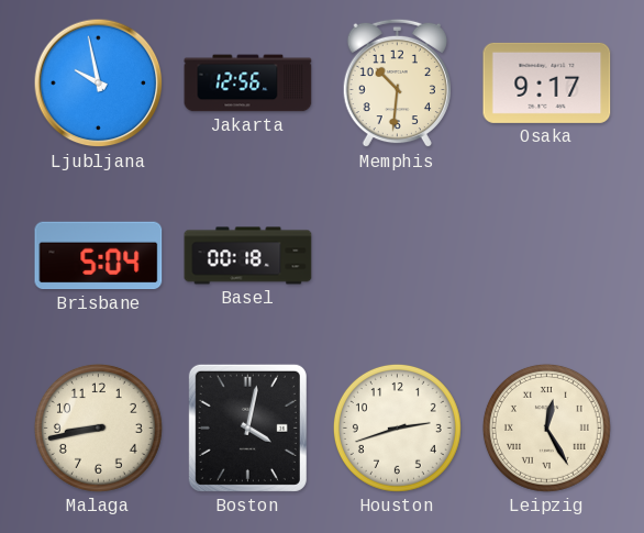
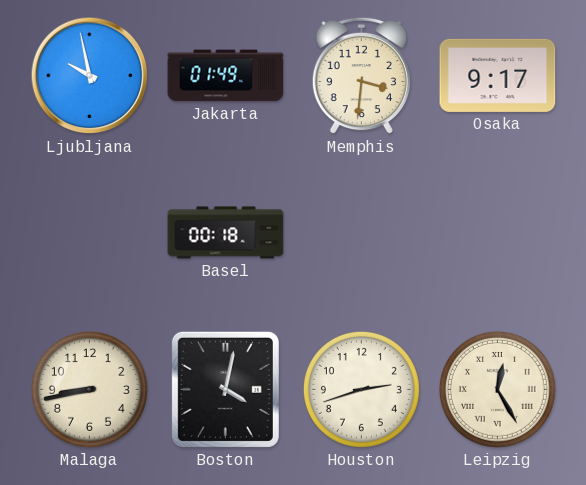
Jakarta: 12:56 -> 01:49 (226, 76)
Memphis: 10:31 -> 3:31 (361, 76)
Brisbane: 5:04 -> none (99, 256)
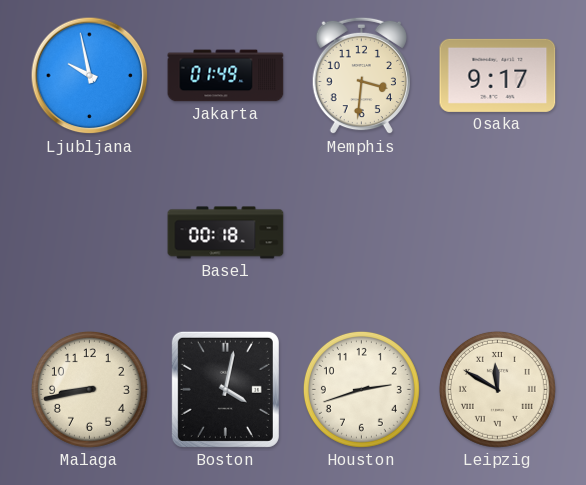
Leipzig: 12:25 -> 11:50 (497, 389)
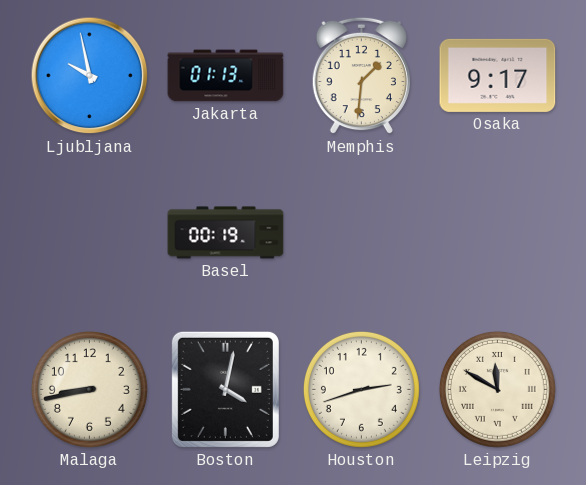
Jakarta: 01:49 -> 01:13 (226, 76)
Memphis: 3:31 -> 1:31 (361, 76)
Basel: 00:18 -> 00:19 (226, 233)
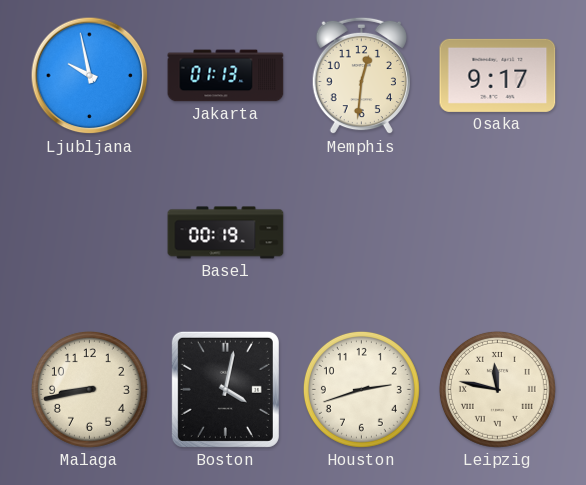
Memphis: 1:31 -> 12:31 (361, 76)
Leipzig: 11:50 -> 11:47 (497, 389)
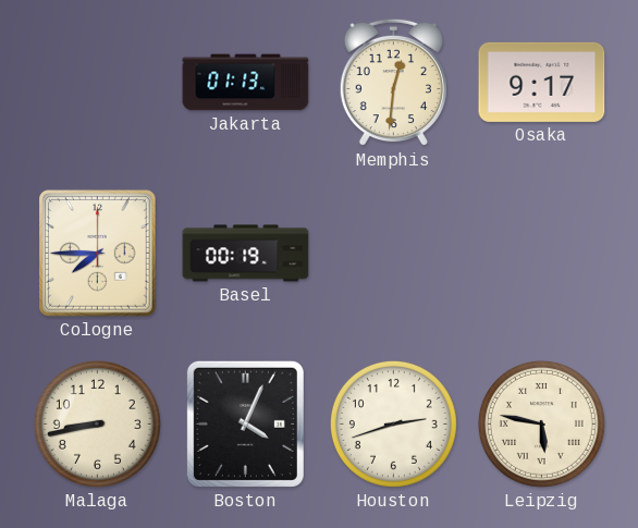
Ljubljana: 9:58 -> none (90, 76)
Cologne: none -> 7:45 (98, 254)
Boston: 4:02 -> 4:04 (245, 423)
Leipzig: 11:47 -> 5:47 (541, 423)
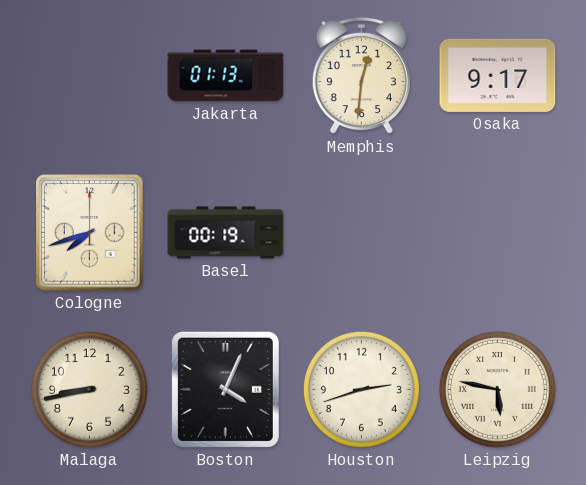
Cologne: 7:45 -> 7:42 (90, 233)
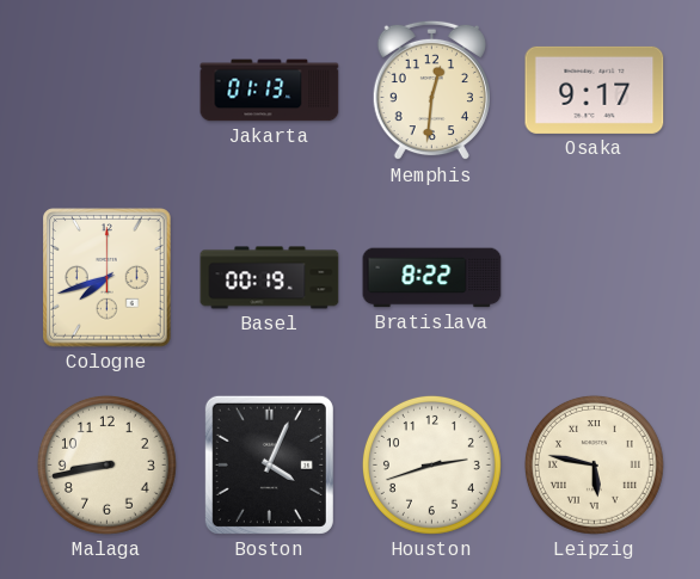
Bratislava: none -> 8:22 (432, 278)
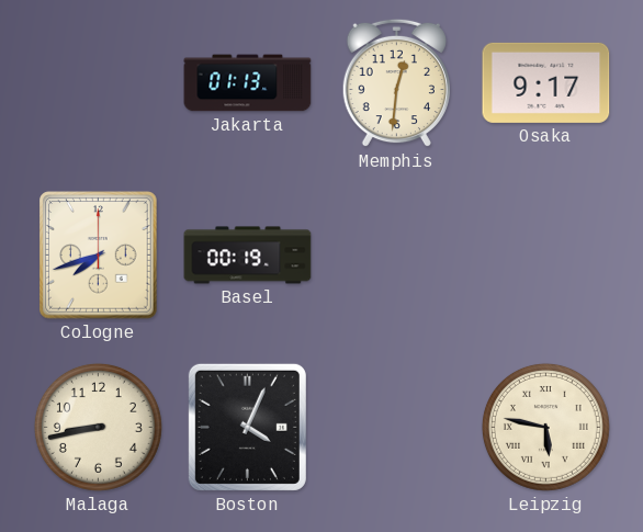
Bratislava: 8:22 -> none (432, 278)
Houston: 2:42 -> none (431, 464)
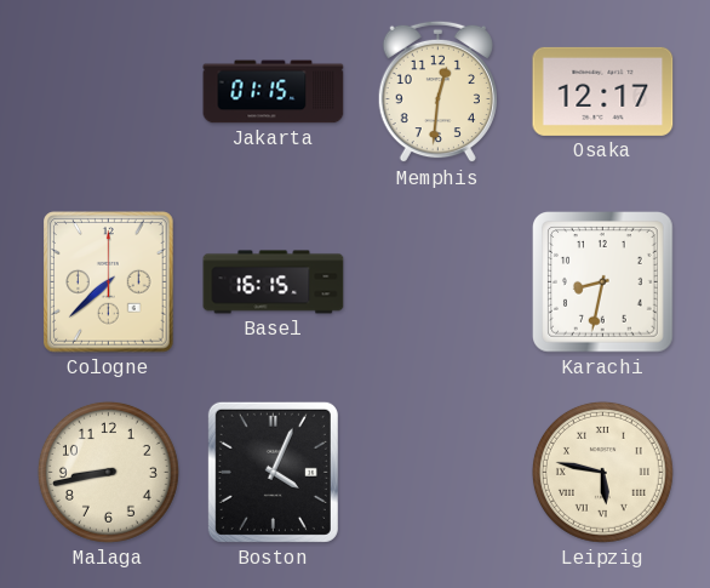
Jakarta: 01:13 -> 01:15 (274, 92)
Osaka: 9:17 -> 12:17 (603, 91)
Cologne: 7:42 -> 7:38 (109, 282)
Basel: 00:19 -> 16:15 (274, 282)
Karachi: none -> 8:32 (603, 282)
